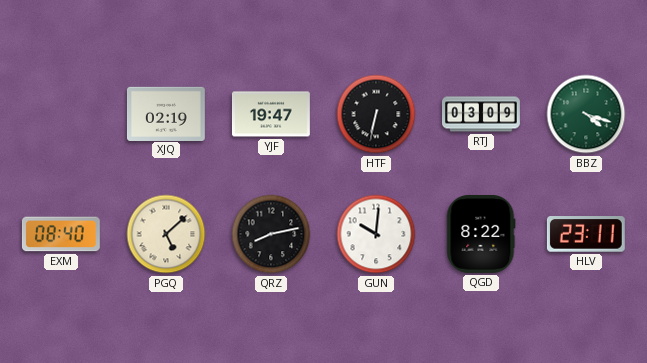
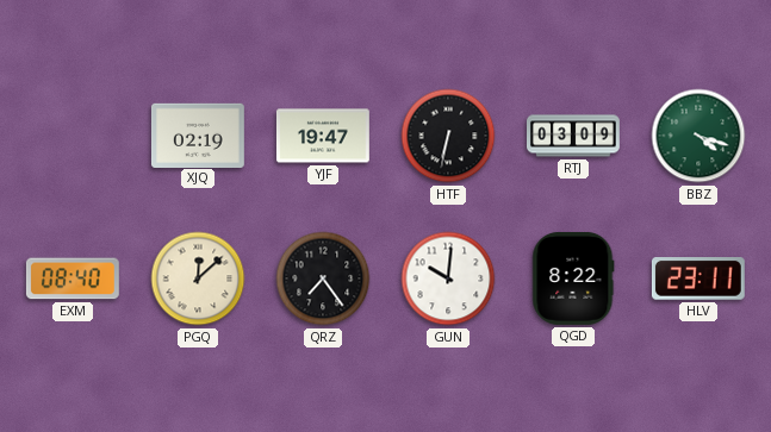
PGQ: 5:08 -> 12:08 (198, 278)
QRZ: 8:13 -> 7:24 (323, 278)
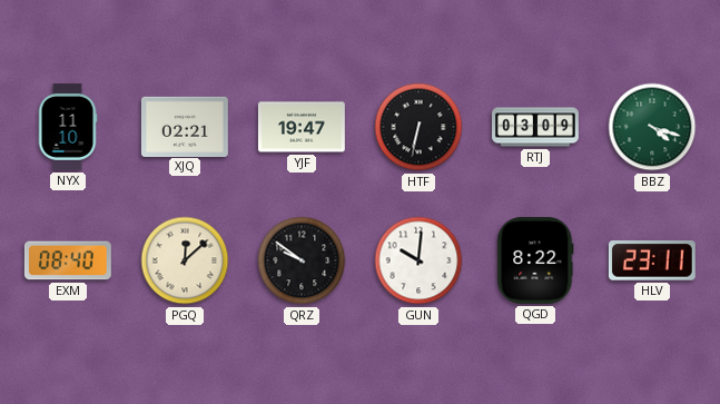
NYX: none -> 11:10 (68, 127)
XJQ: 02:19 -> 02:21 (185, 126)
QRZ: 7:24 -> 9:51 (302, 260)
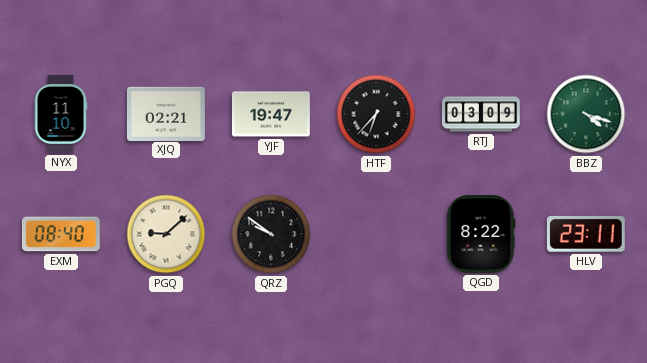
HTF: 6:32 -> 6:37 (376, 114)
PGQ: 12:08 -> 9:08 (166, 234)
GUN: 10:01 -> none (418, 260)
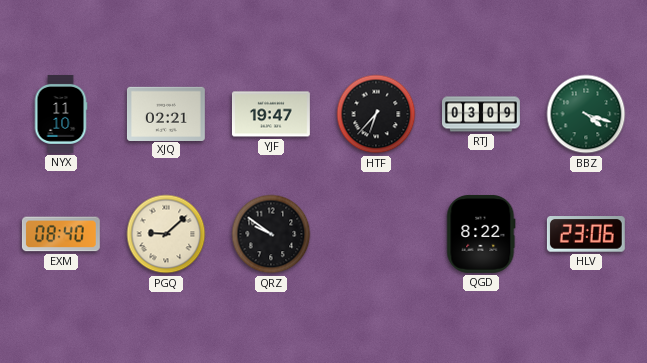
HLV: 23:11 -> 23:06 (586, 235)
